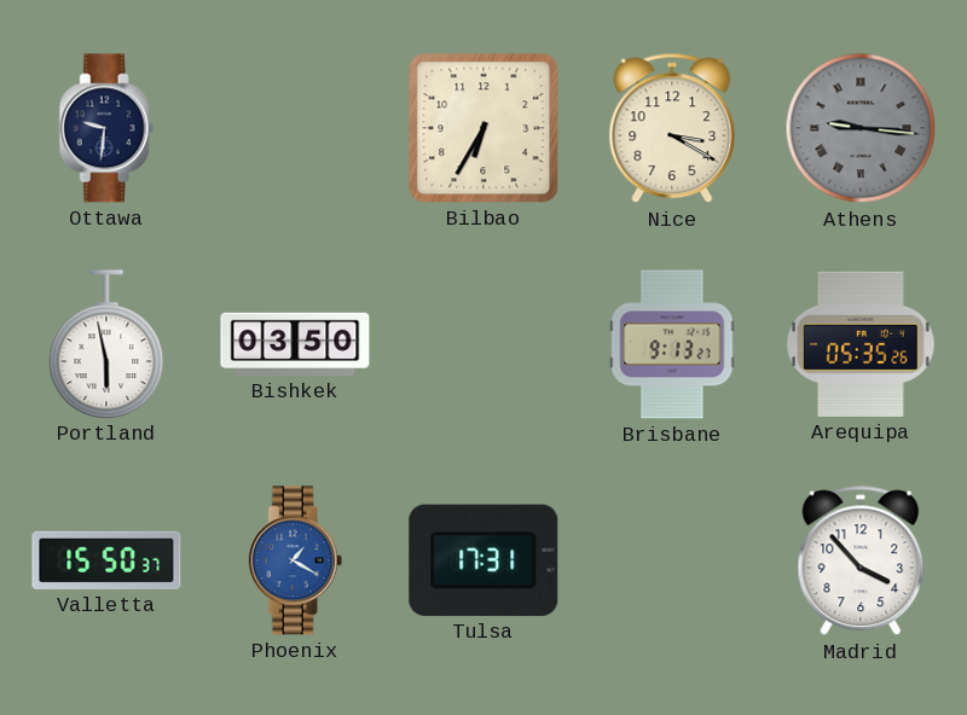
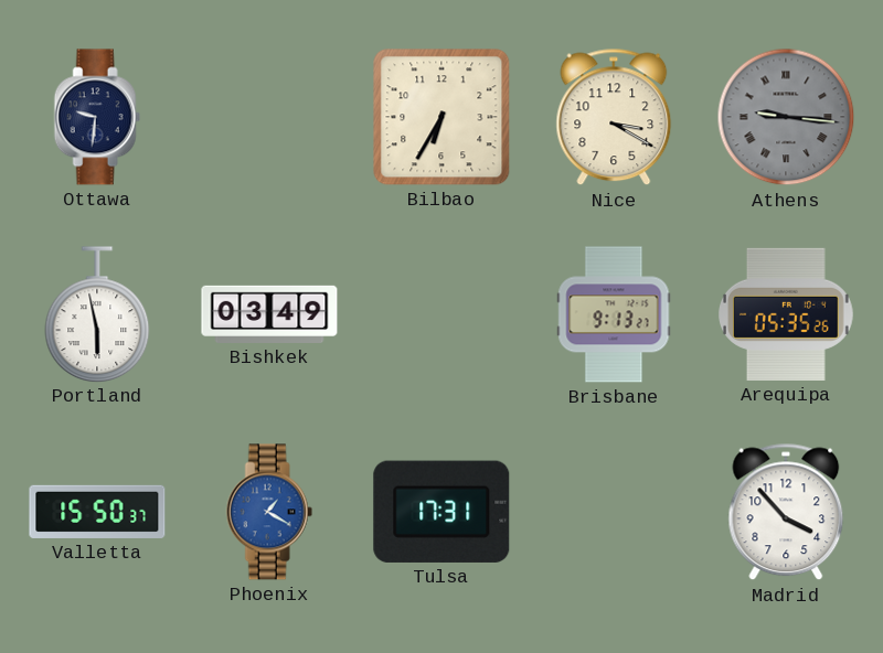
Bishkek: 03:50 -> 03:49 (269, 314)
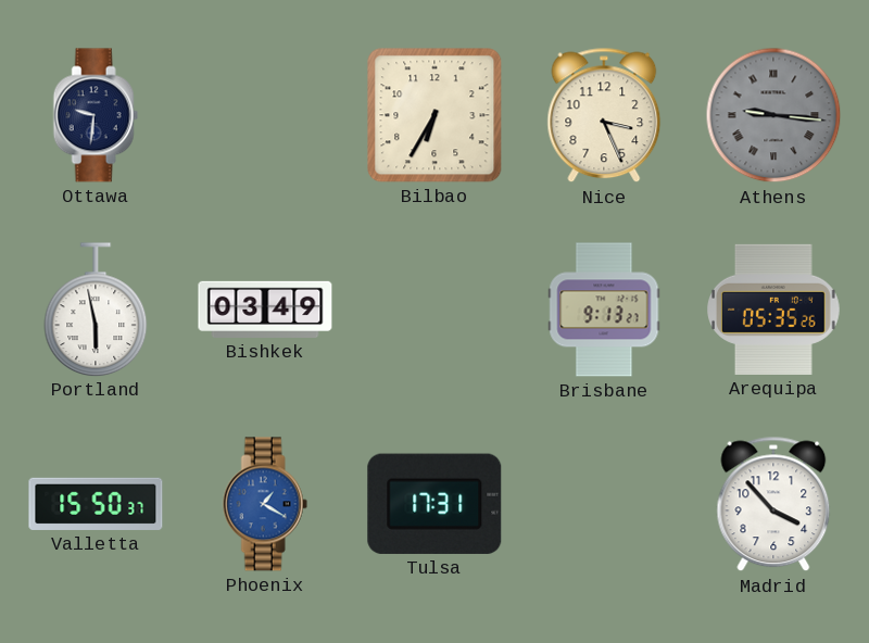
Nice: 3:20 -> 3:26 (604, 115)
